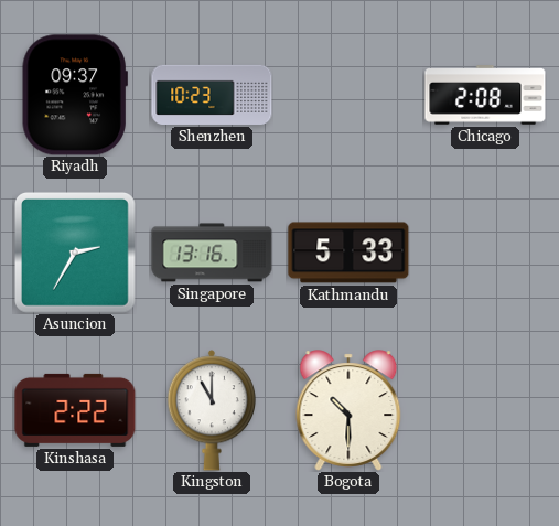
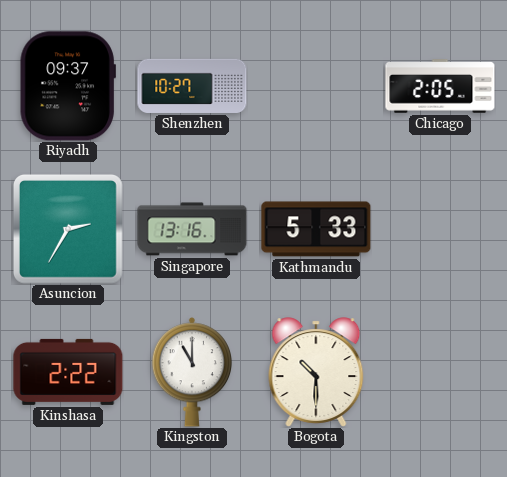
Shenzhen: 10:23 -> 10:27 (192, 86)
Chicago: 2:08 -> 2:05 (440, 87)
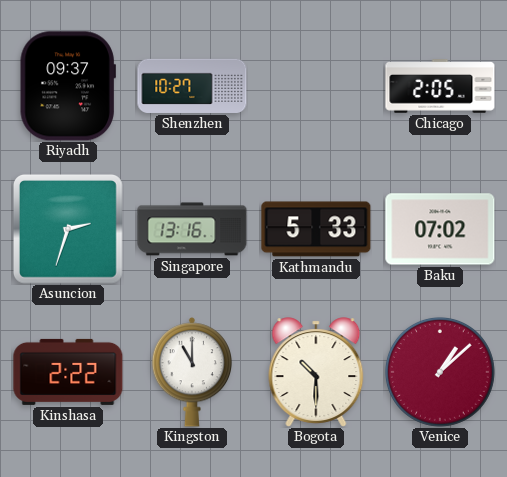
Asuncion: 2:35 -> 2:33 (68, 229)
Baku: none -> 07:02 (440, 229)
Venice: none -> 1:08 (440, 372)
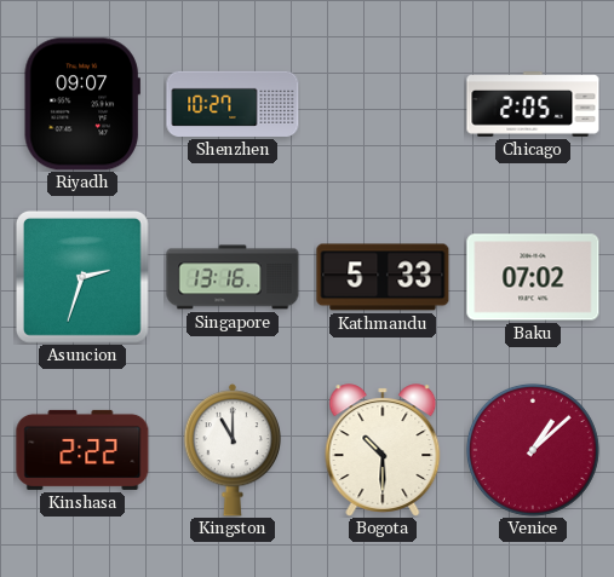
Riyadh: 09:37 -> 09:07 (82, 104)
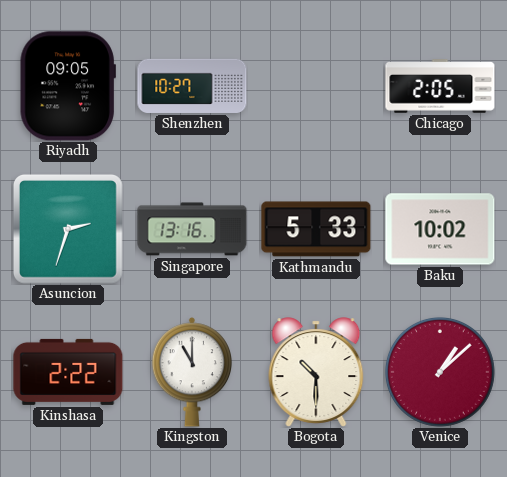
Riyadh: 09:07 -> 09:05 (68, 86)
Baku: 07:02 -> 10:02 (440, 229)
